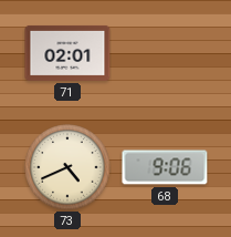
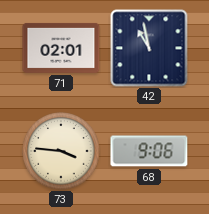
42: none -> 10:58 (149, 48)
73: 4:41 -> 3:46 (61, 151)
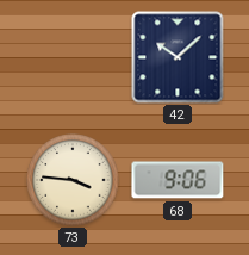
71: 02:01 -> none (61, 48)
42: 10:58 -> 10:08 (178, 57)
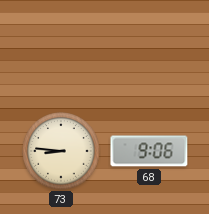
42: 10:08 -> none (178, 57)
73: 3:46 -> 8:46 (61, 151)
